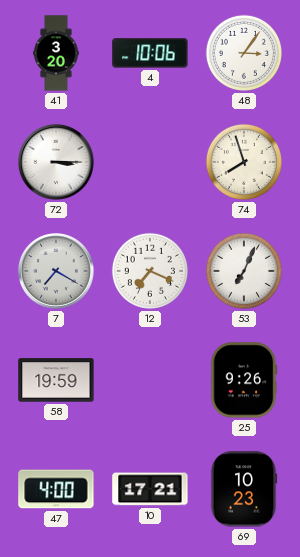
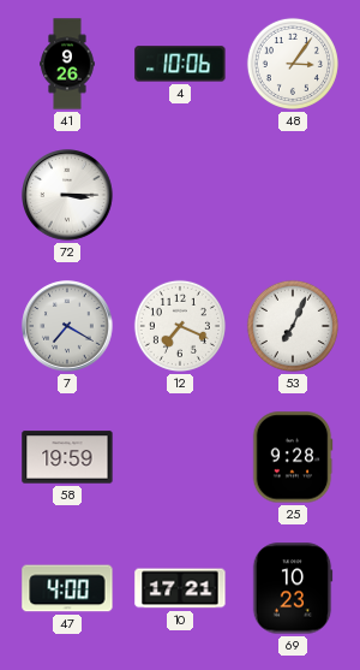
41: 3:20 -> 9:26 (67, 64)
74: 7:57 -> none (244, 162)
25: 9:26 -> 9:28 (293, 457)
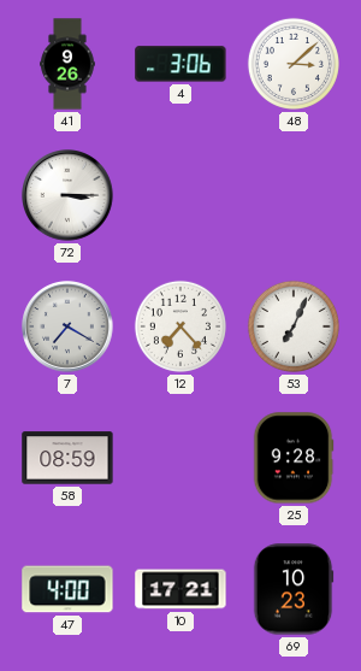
4: 10:06 -> 3:06 (180, 64)
48: 3:06 -> 3:08 (294, 64)
12: 7:19 -> 7:23 (180, 326)
58: 19:59 -> 08:59 (67, 458)
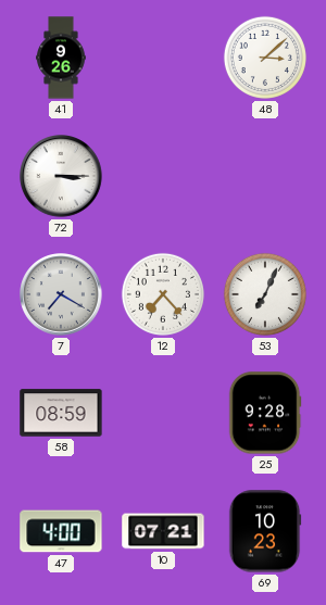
4: 3:06 -> none (180, 64)
10: 17:21 -> 07:21 (163, 531)
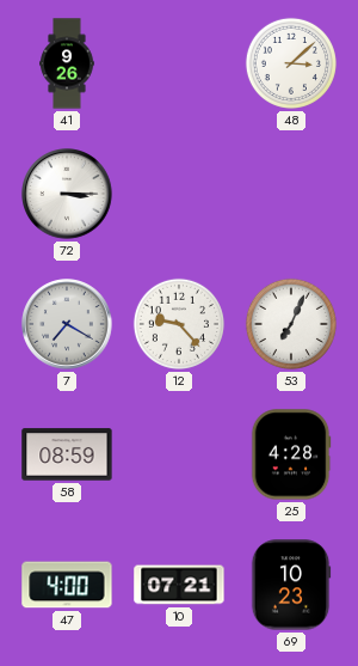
12: 7:23 -> 9:23 (179, 324)
25: 9:28 -> 4:28 (291, 454)
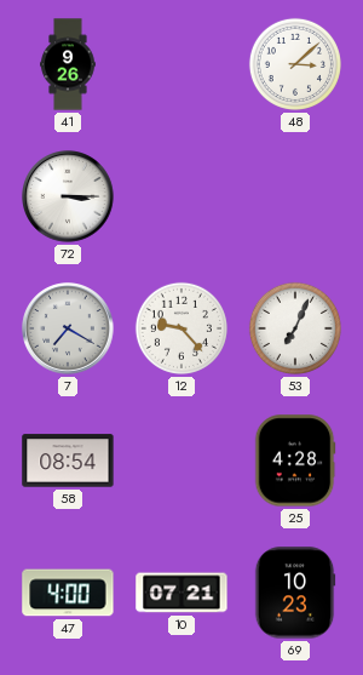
58: 08:59 -> 08:54 (68, 461)
